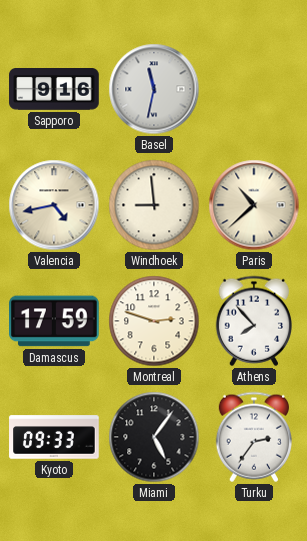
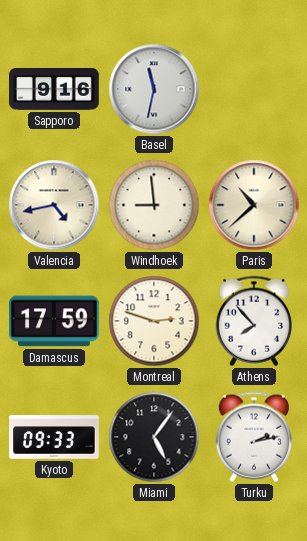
Turku: 2:36 -> 2:13 (253, 437)
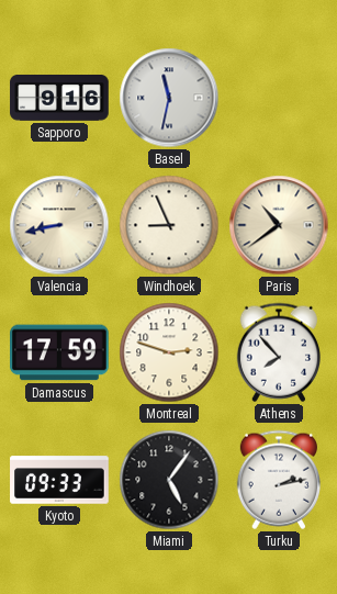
Valencia: 4:43 -> 8:43 (59, 225)
Windhoek: 8:59 -> 8:56 (169, 225)
Paris: 10:38 -> 10:39 (279, 225)
